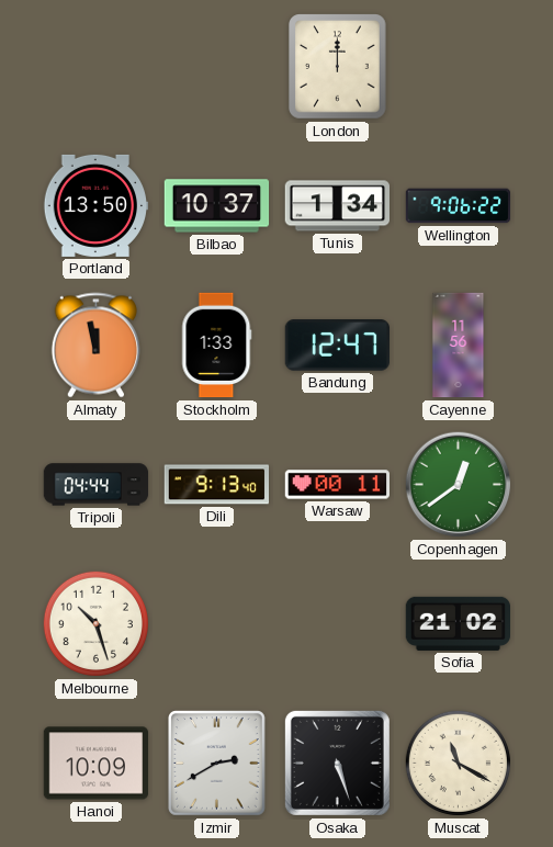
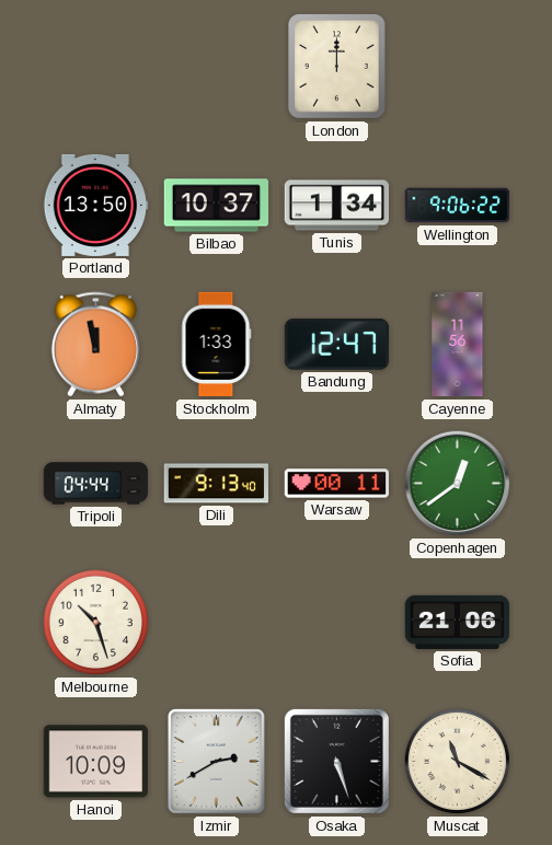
Sofia: 21:02 -> 21:06 (457, 622)
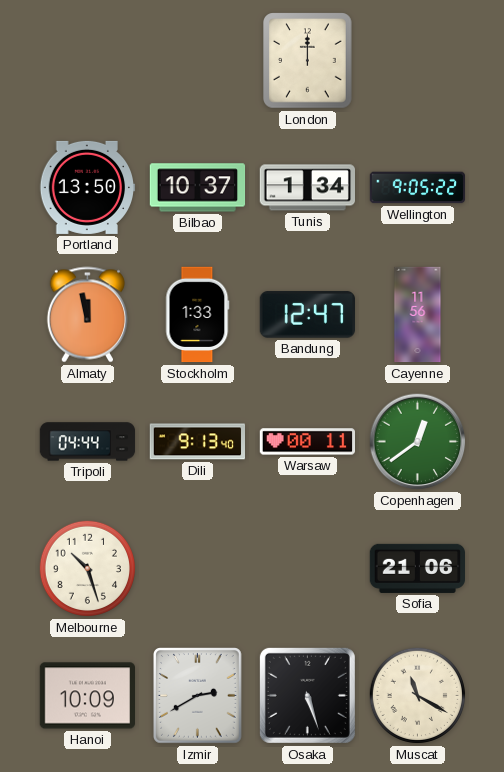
Wellington: 9:06 -> 9:05 (418, 188)
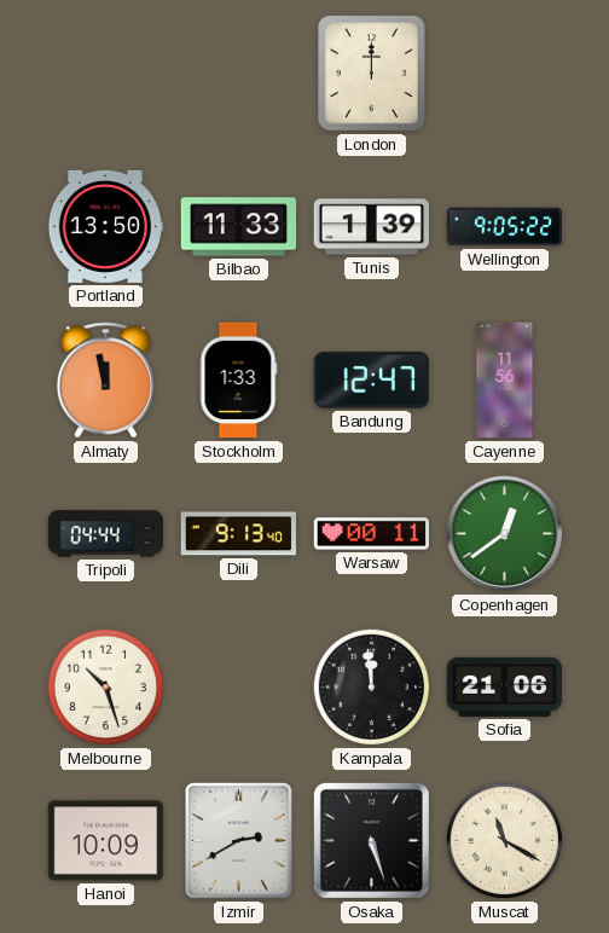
Bilbao: 10:37 -> 11:33 (239, 227)
Tunis: 1:34 -> 1:39 (371, 227)
Kampala: none -> 11:59 (371, 686)
